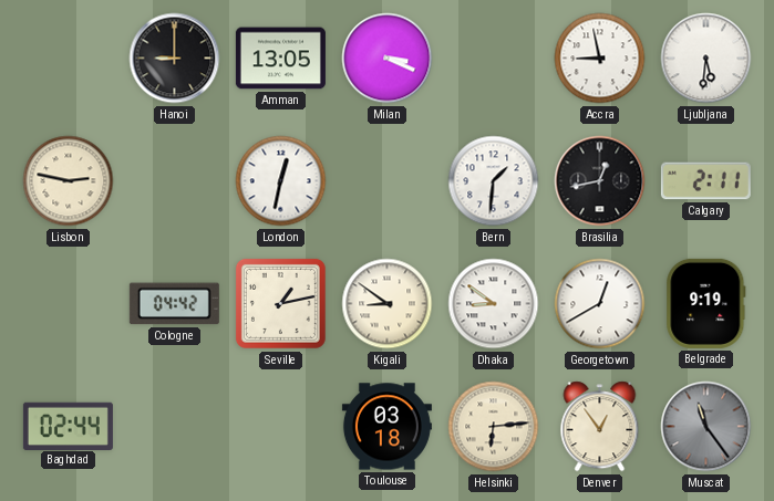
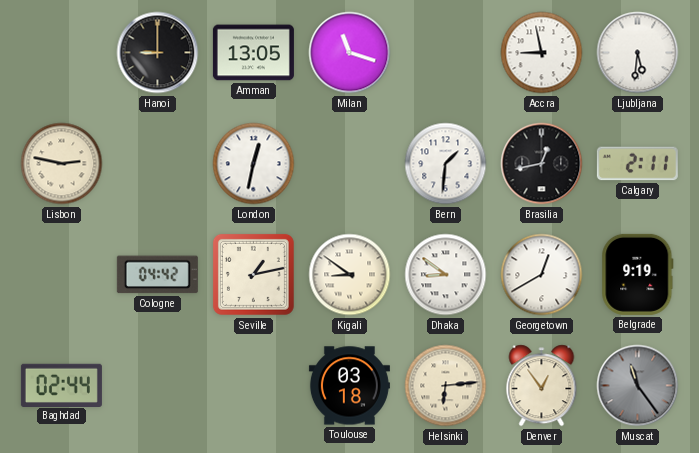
Milan: 3:19 -> 11:18 (350, 53)
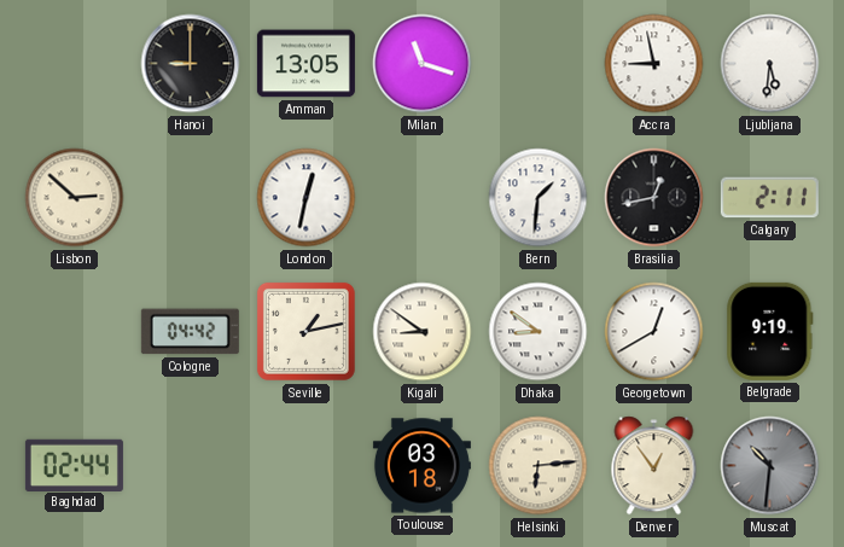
Lisbon: 2:47 -> 2:52 (75, 198)
Muscat: 11:24 -> 10:31 (770, 466)
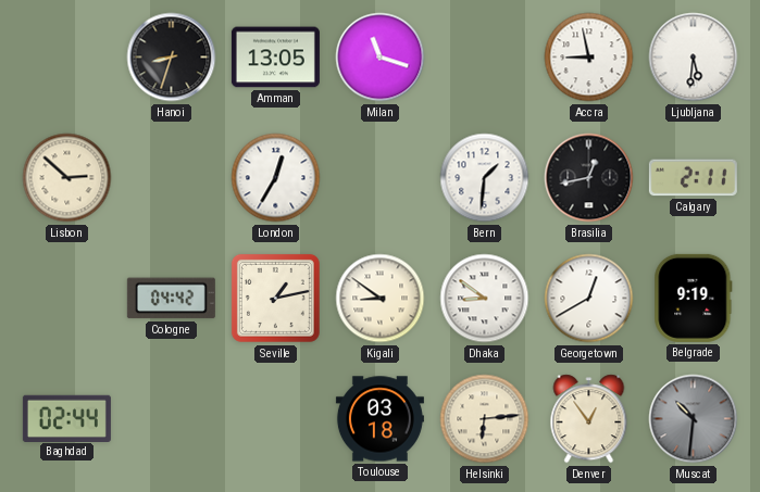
Hanoi: 9:00 -> 8:33 (172, 58)
London: 12:32 -> 12:35 (276, 178)
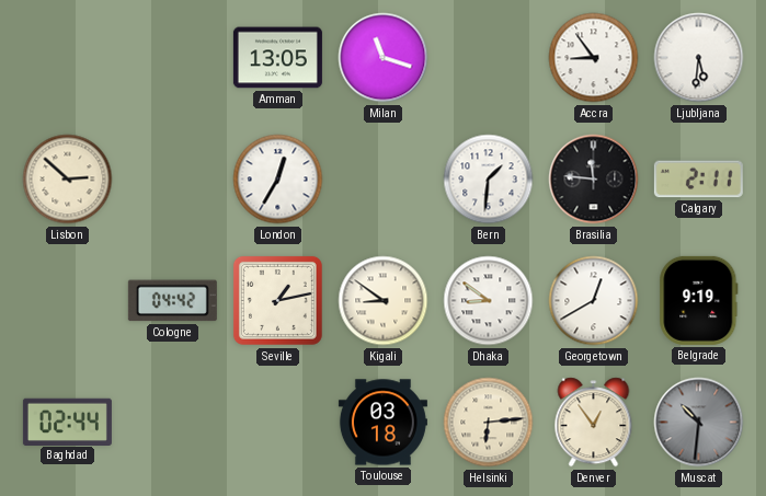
Hanoi: 8:33 -> none (172, 58)
Accra: 8:58 -> 8:54 (594, 58)
Brasilia: 12:43 -> 11:46 (594, 180)
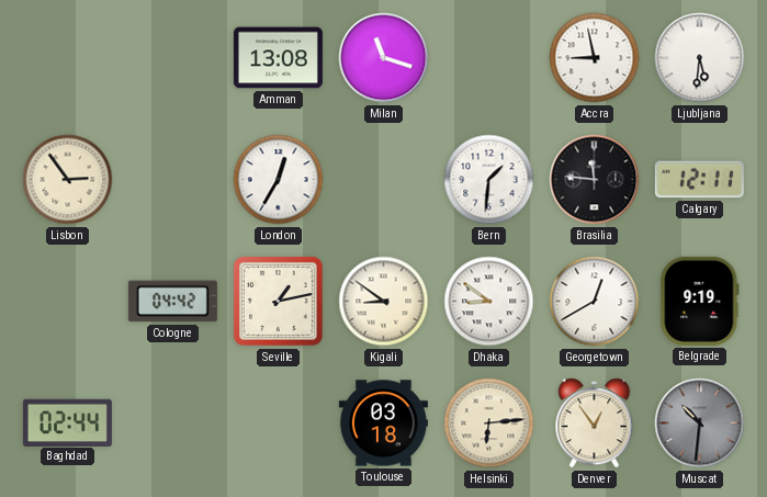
Amman: 13:05 -> 13:08 (278, 58)
Accra: 8:54 -> 8:58 (595, 58)
Lisbon: 2:52 -> 2:54 (68, 180)
Calgary: 2:11 -> 12:11 (699, 180)
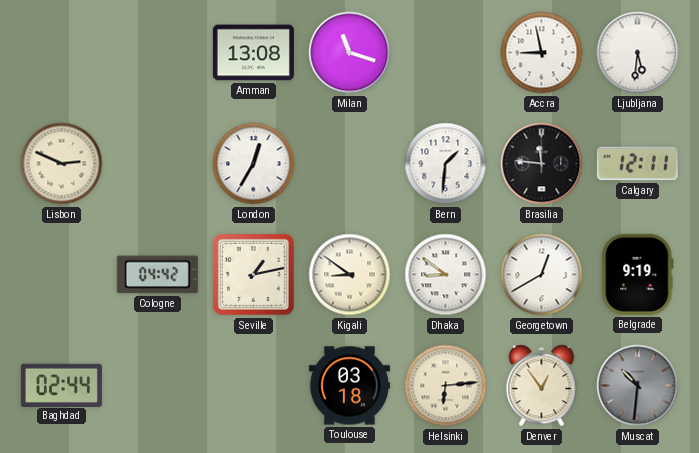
Lisbon: 2:54 -> 2:49 (62, 164)
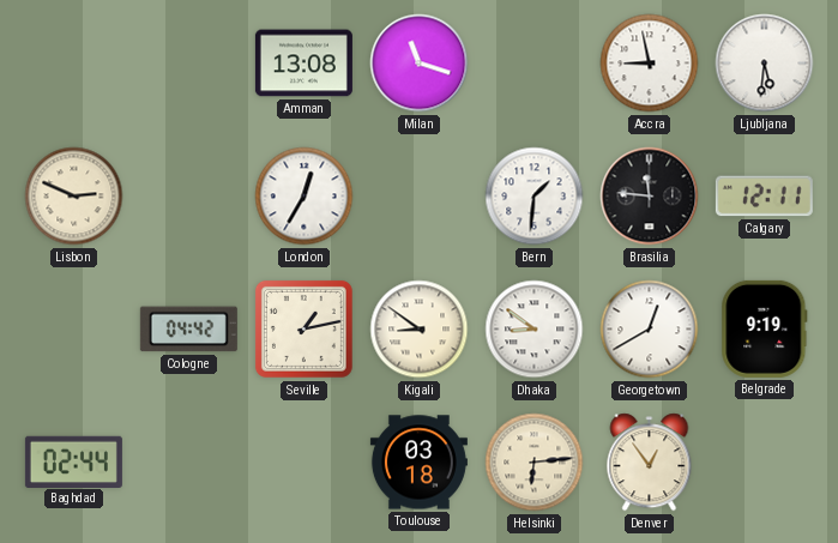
Muscat: 10:31 -> none (638, 386)
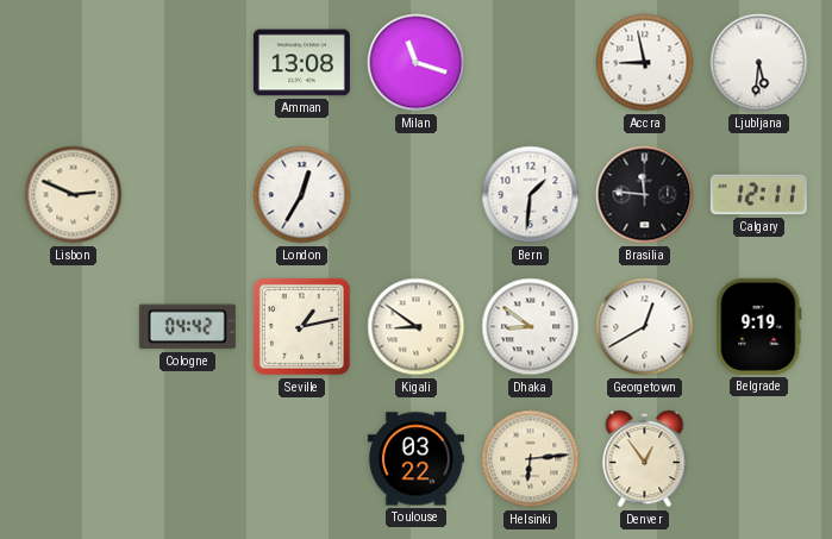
Baghdad: 02:44 -> none (73, 461)
Toulouse: 03:18 -> 03:22 (415, 459)
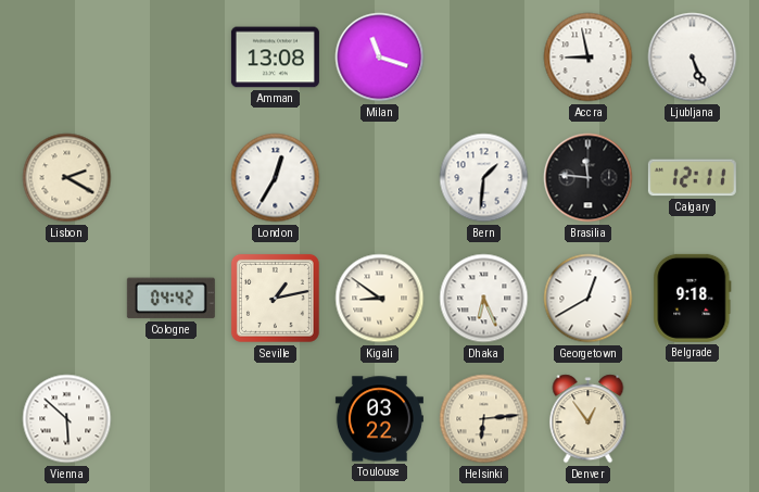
Ljubljana: 5:31 -> 5:26 (693, 58)
Lisbon: 2:49 -> 2:20 (67, 178)
Dhaka: 8:51 -> 6:26 (484, 299)
Belgrade: 9:19 -> 9:18 (693, 298)
Vienna: none -> 5:52 (67, 419)
